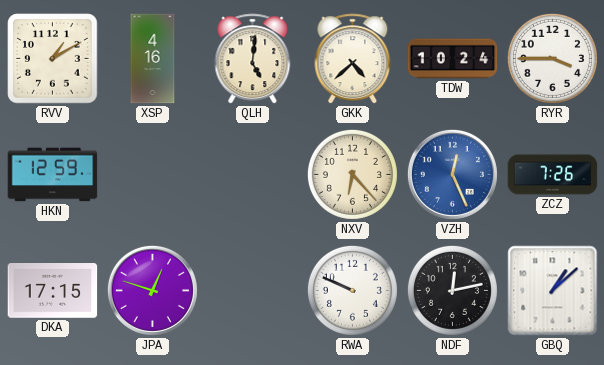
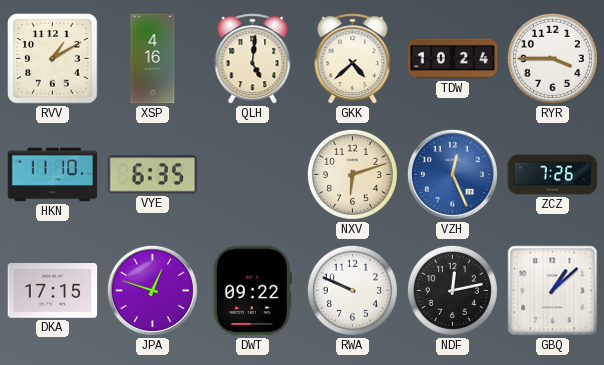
HKN: 12:59 -> 11:10 (53, 175)
VYE: none -> 6:35 (153, 175)
NXV: 6:23 -> 6:12 (352, 174)
DWT: none -> 09:22 (252, 291)
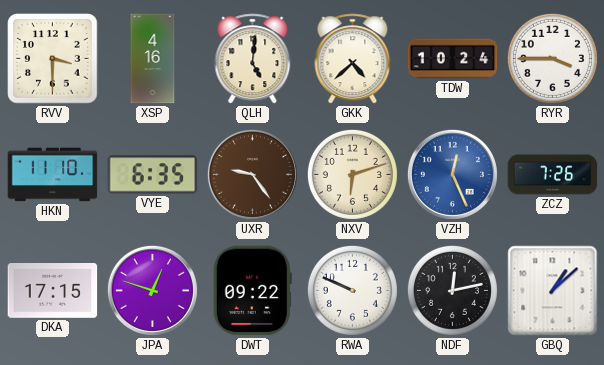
RVV: 1:10 -> 3:30 (53, 59)
UXR: none -> 9:24 (252, 174)
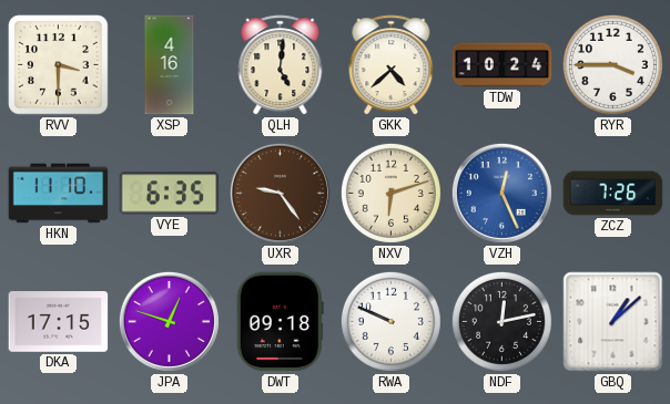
DWT: 09:22 -> 09:18 (280, 322)
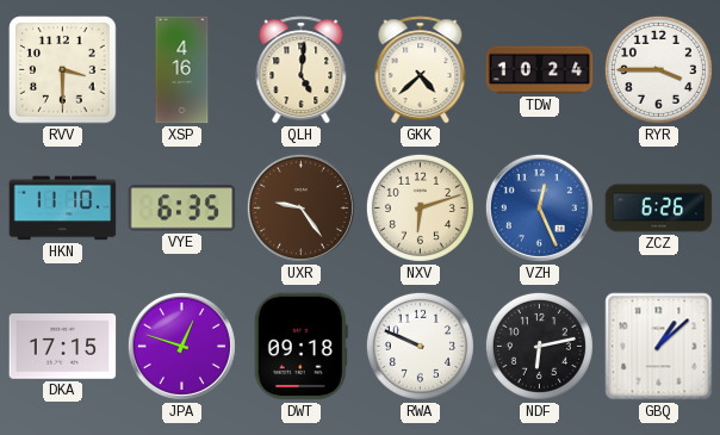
ZCZ: 7:26 -> 6:26 (659, 209)
NDF: 12:13 -> 6:13 (539, 346)
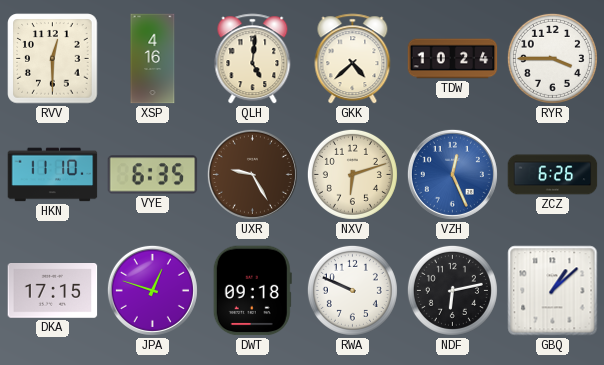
RVV: 3:30 -> 12:30 (53, 59)
UXR: 9:24 -> 9:25 (252, 174)
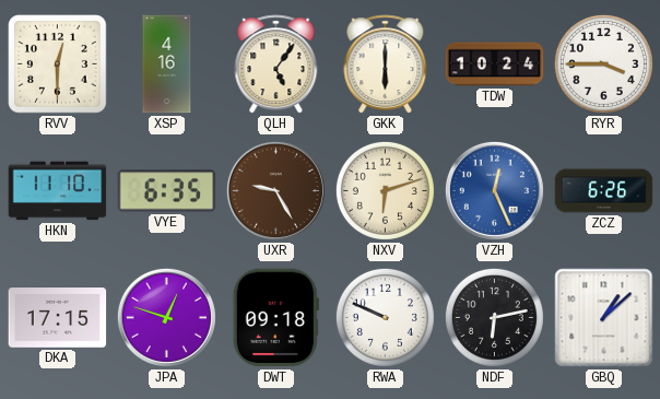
QLH: 5:01 -> 5:06 (276, 64)
GKK: 4:38 -> 6:00 (386, 64)
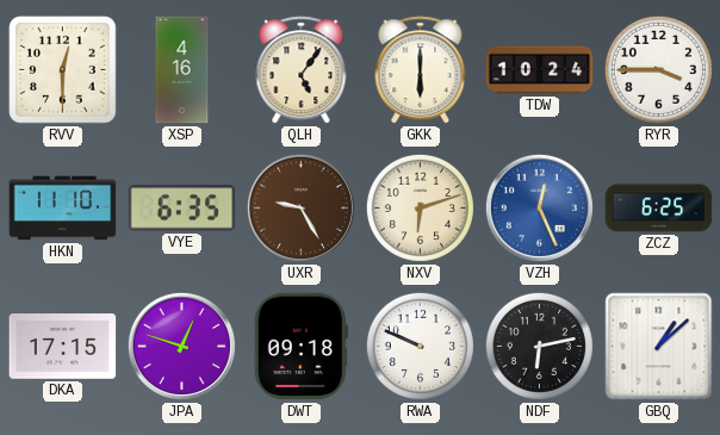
ZCZ: 6:26 -> 6:25 (659, 209)
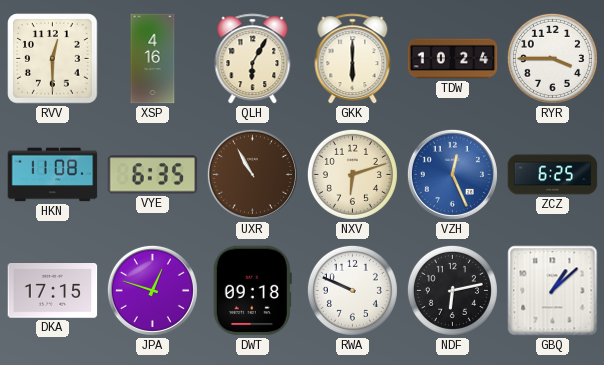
QLH: 5:06 -> 6:05 (253, 59)
HKN: 11:10 -> 11:08 (53, 175)
UXR: 9:25 -> 10:55 (252, 174)
